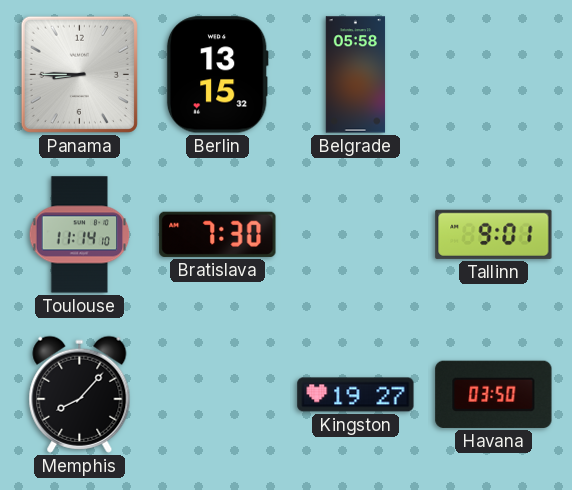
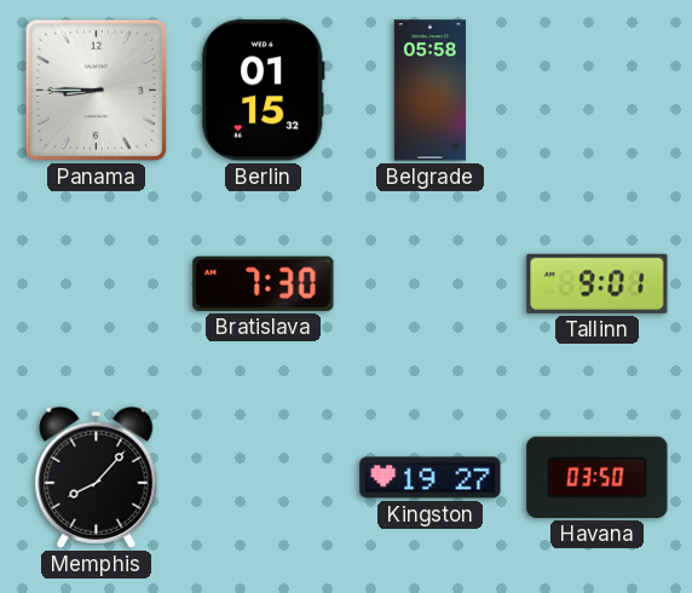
Berlin: 13:15 -> 01:15 (263, 91)
Toulouse: 11:14 -> none (80, 235)
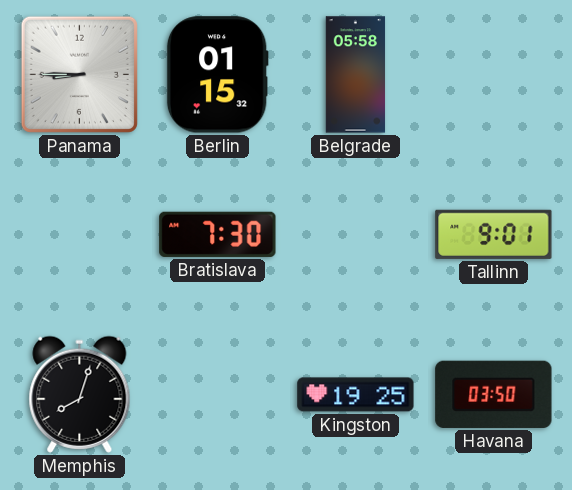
Memphis: 8:07 -> 8:03 (80, 394)
Kingston: 19:27 -> 19:25 (356, 395)
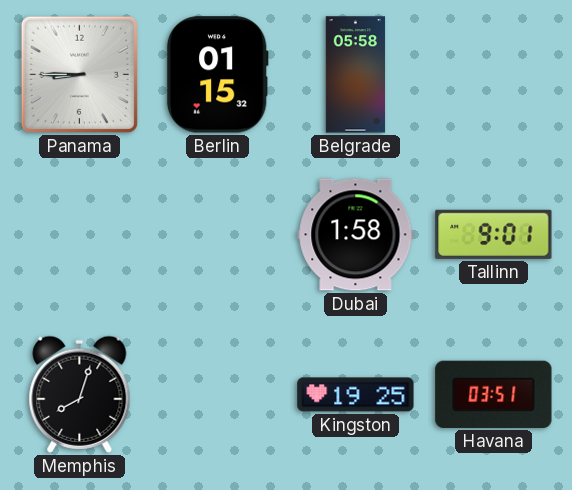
Bratislava: 7:30 -> none (218, 234)
Dubai: none -> 1:58 (356, 235)
Havana: 03:50 -> 03:51 (494, 394)
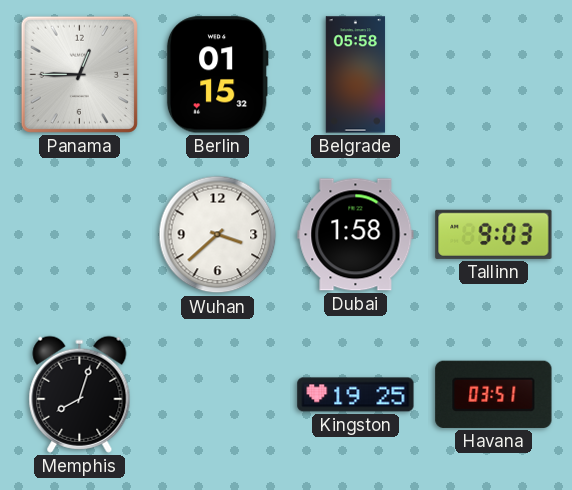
Panama: 8:45 -> 12:45 (79, 74)
Wuhan: none -> 3:38 (218, 235)
Tallinn: 9:01 -> 9:03 (494, 234)
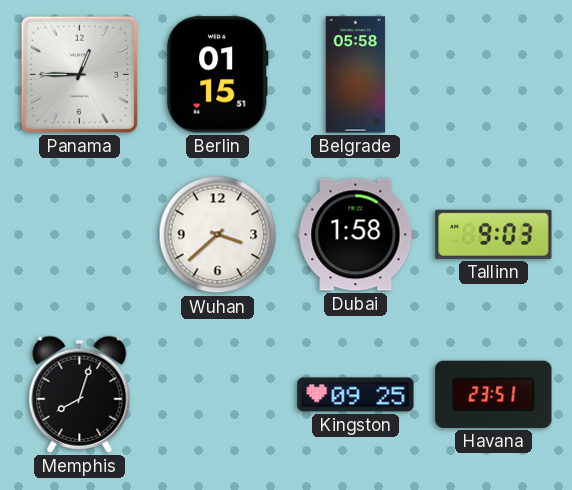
Berlin: 01:15:32 -> 01:15:51 (217, 75)
Kingston: 19:25 -> 09:25 (356, 395)
Havana: 03:51 -> 23:51 (494, 394)
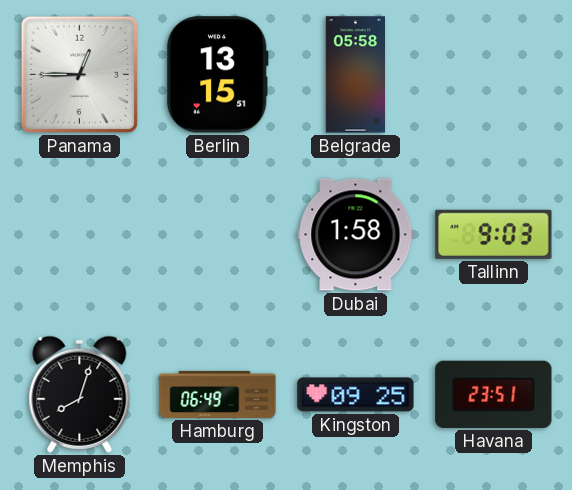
Berlin: 01:15 -> 13:15 (217, 75)
Wuhan: 3:38 -> none (218, 235)
Hamburg: none -> 06:49 (218, 394)
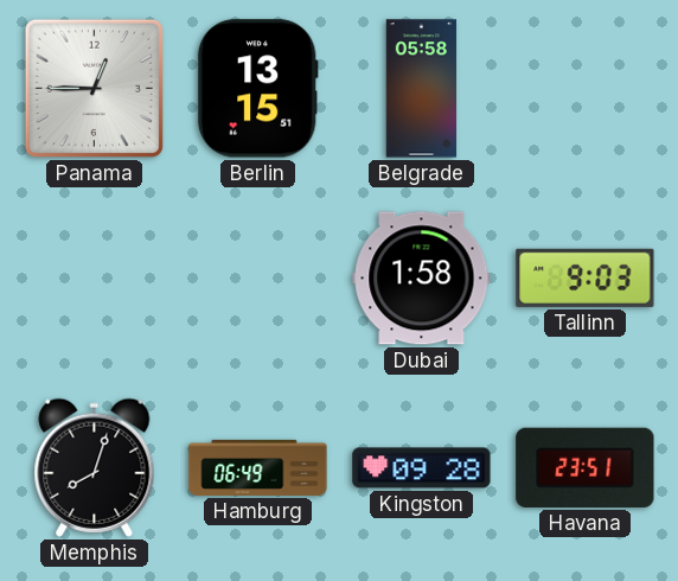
Kingston: 09:25 -> 09:28 (422, 468)
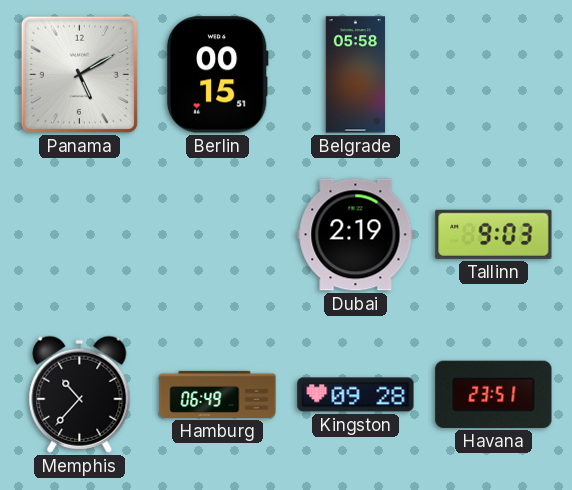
Panama: 12:45 -> 5:10 (79, 74)
Berlin: 13:15 -> 00:15 (217, 75)
Dubai: 1:58 -> 2:19 (356, 235)
Memphis: 8:03 -> 10:37 (80, 394)
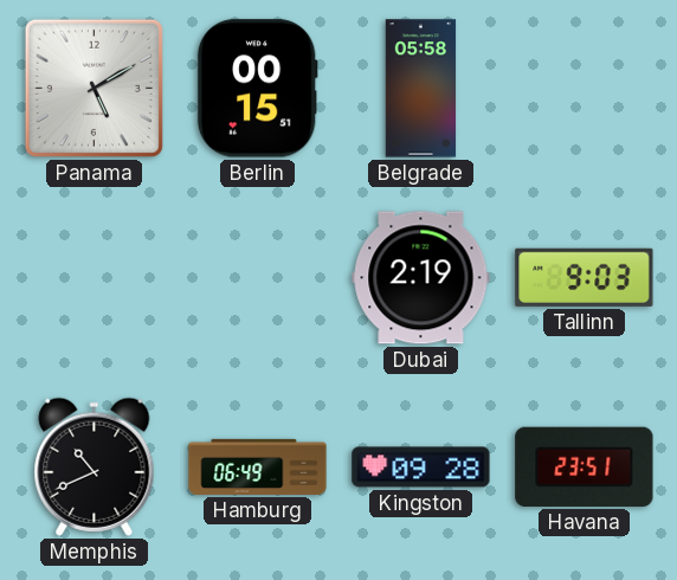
Memphis: 10:37 -> 10:41 (95, 466)
